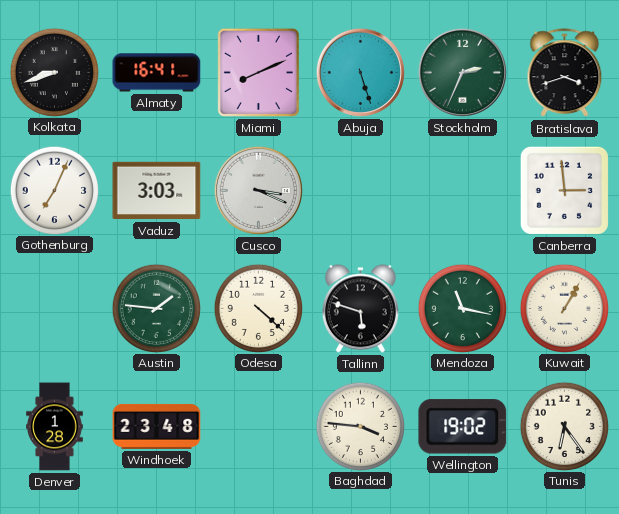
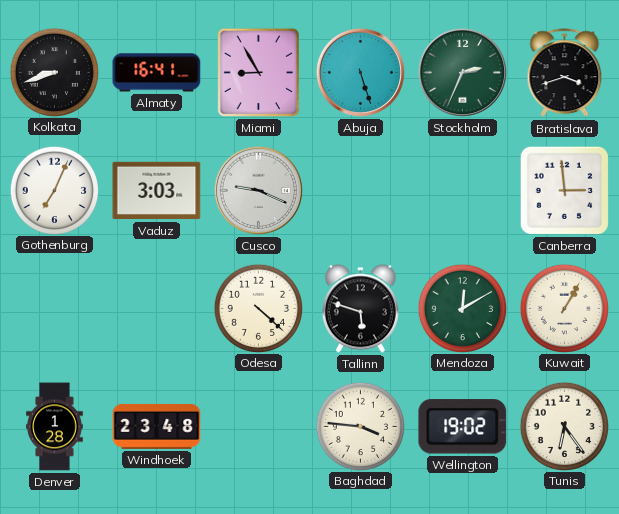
Miami: 8:11 -> 8:55 (258, 72)
Cusco: 3:19 -> 9:19 (258, 190)
Austin: 1:46 -> none (156, 308)
Mendoza: 11:17 -> 12:10 (462, 308)
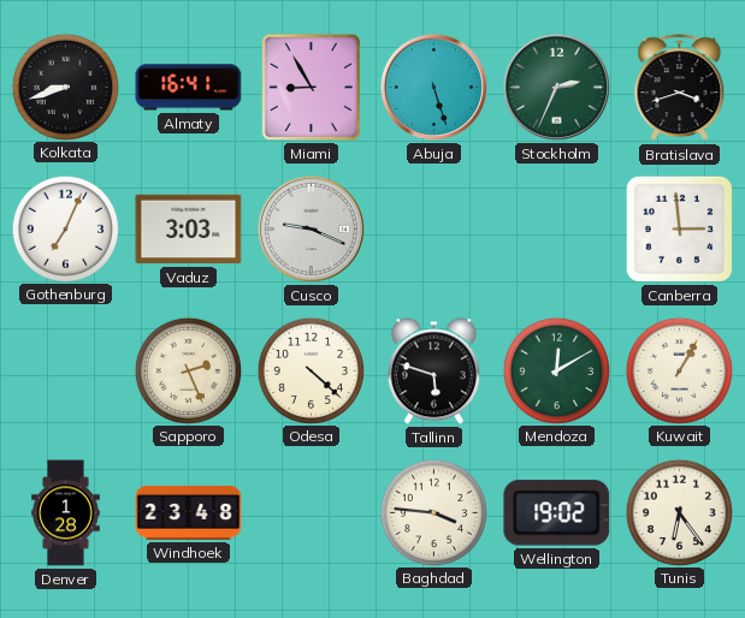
Sapporo: none -> 2:26 (188, 370)
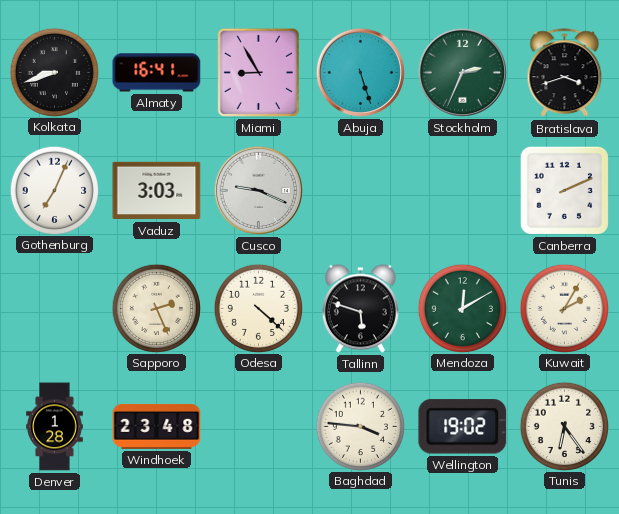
Canberra: 2:59 -> 2:11 (564, 190)
Kuwait: 1:05 -> 2:05 (564, 308)
